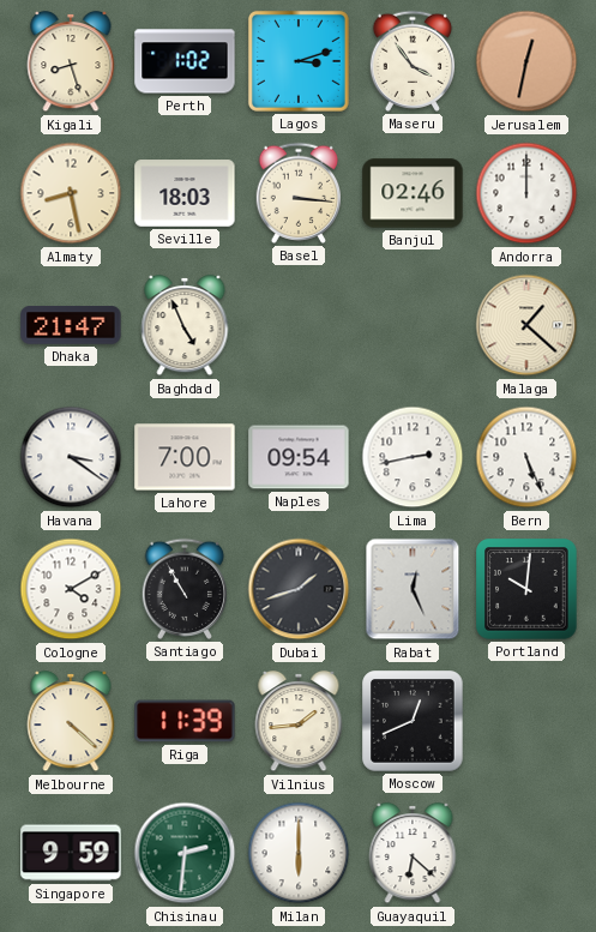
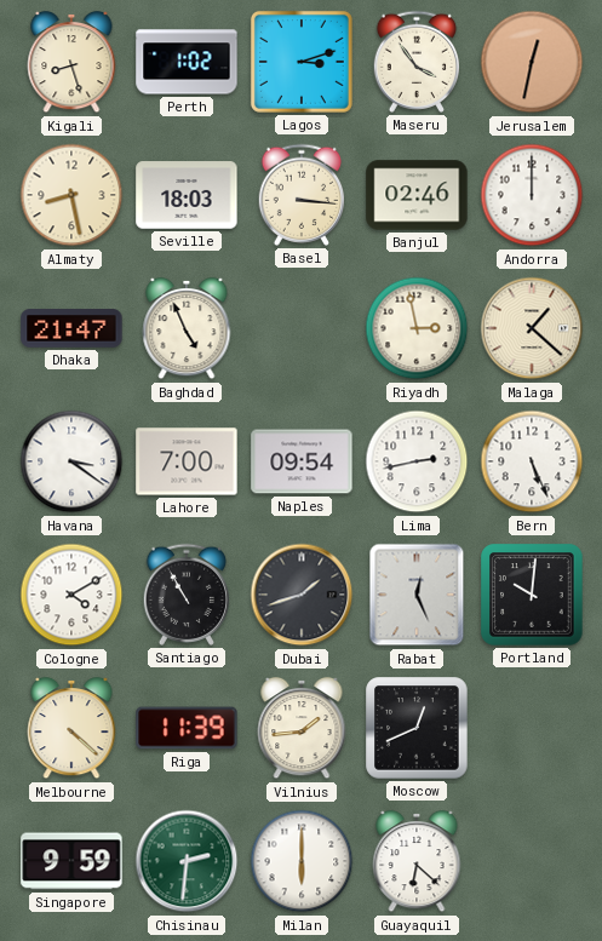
Riyadh: none -> 2:58 (417, 328)
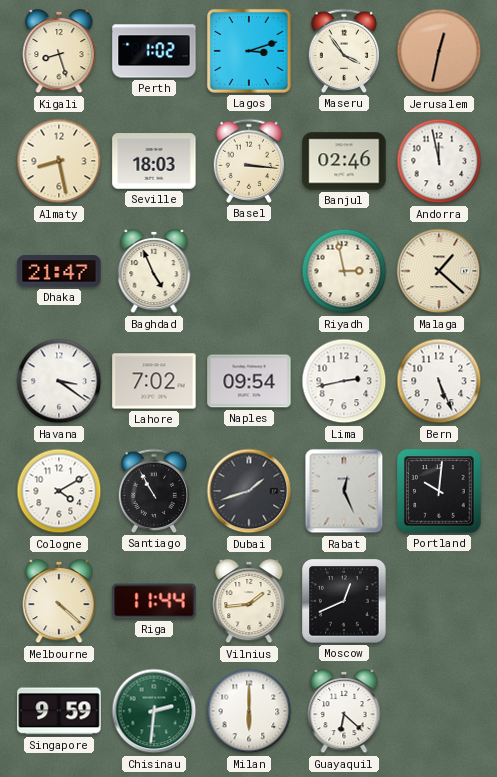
Andorra: 12:00 -> 11:58 (439, 161)
Lahore: 7:00 -> 7:02 (154, 381)
Riga: 11:39 -> 11:44 (154, 601)
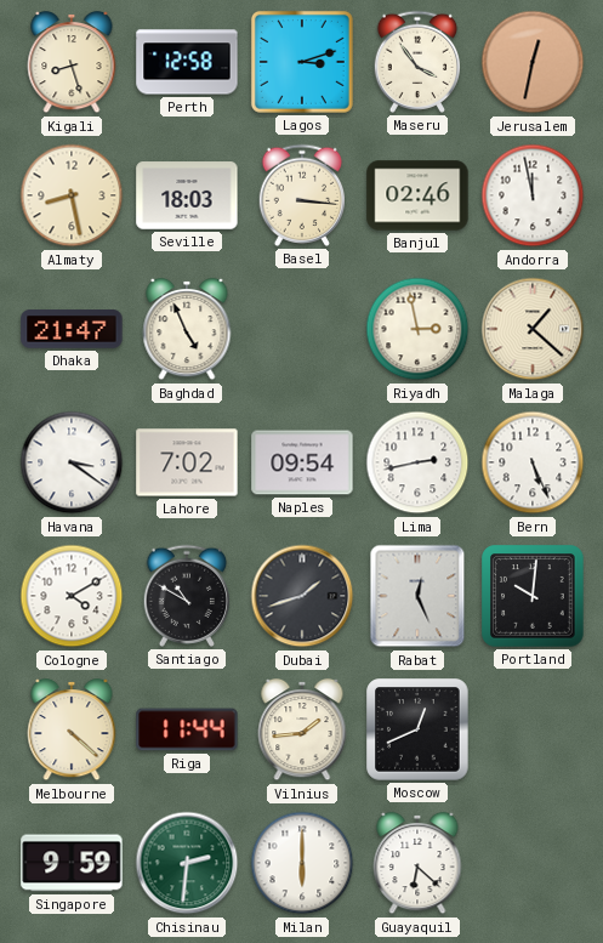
Perth: 1:02 -> 12:58 (187, 62)
Santiago: 10:55 -> 10:50 (186, 596)
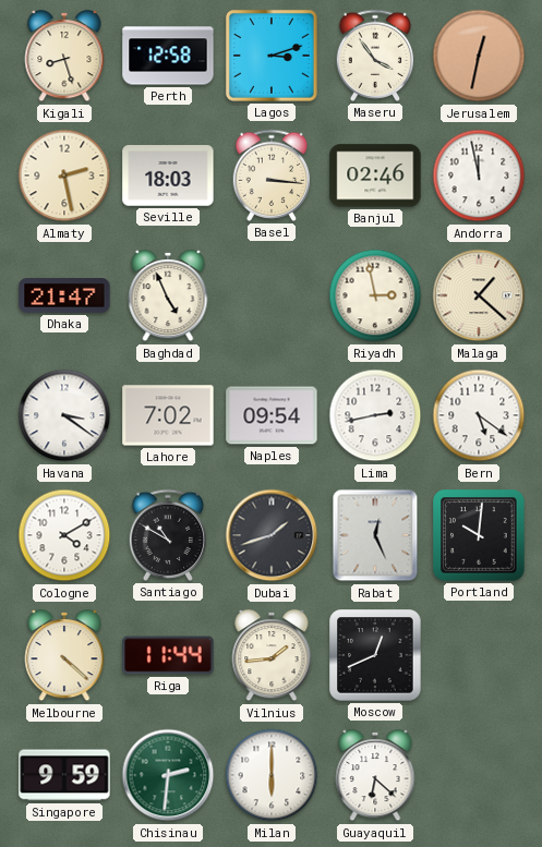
Almaty: 8:28 -> 2:28 (64, 176)
Bern: 5:26 -> 5:21 (479, 415)
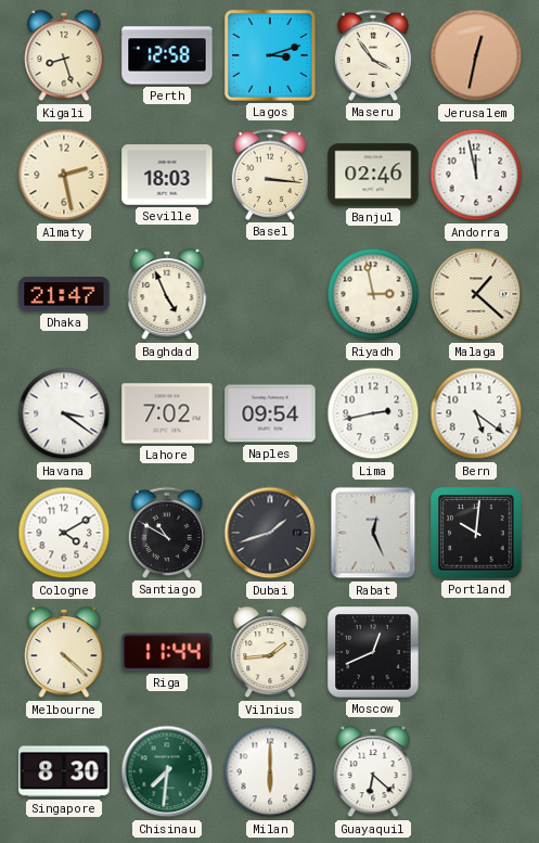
Singapore: 9:59 -> 8:30 (64, 771)
Chisinau: 2:31 -> 7:31 (167, 771)
